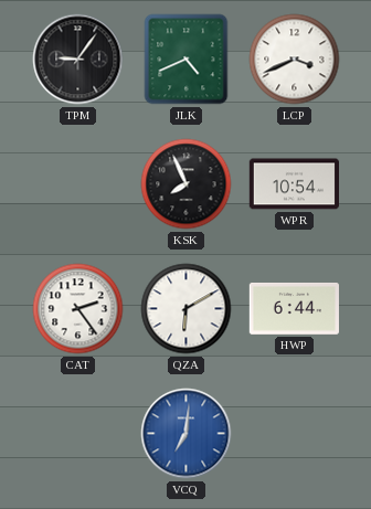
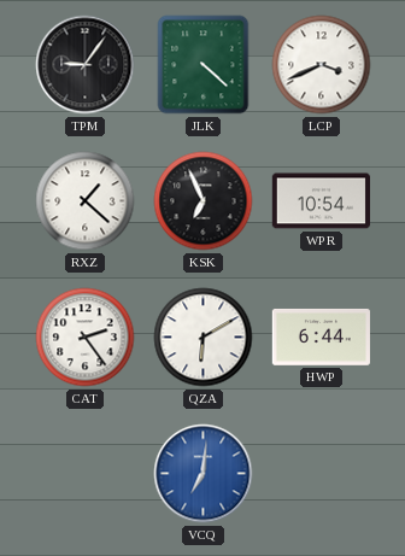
JLK: 4:41 -> 4:22 (204, 65)
RXZ: none -> 1:22 (86, 201)
KSK: 7:56 -> 6:56 (204, 201)
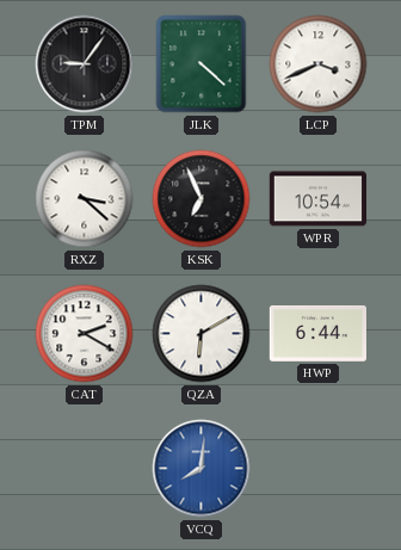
RXZ: 1:22 -> 3:22 (85, 199)
CAT: 2:24 -> 2:20 (85, 334)
VCQ: 7:01 -> 8:01 (202, 469)
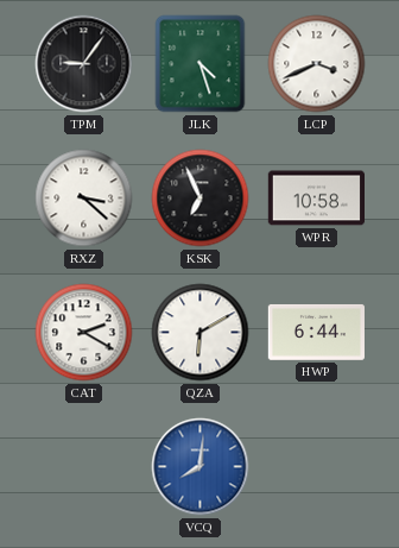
JLK: 4:22 -> 4:27 (201, 64)
WPR: 10:54 -> 10:58 (316, 199)
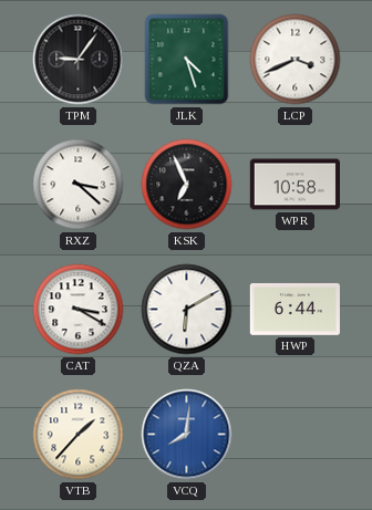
CAT: 2:20 -> 3:20 (79, 310)
VTB: none -> 1:37 (79, 435)
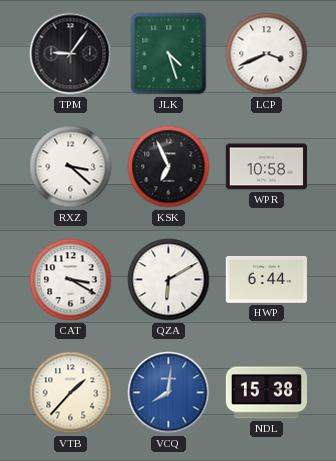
NDL: none -> 15:38 (266, 393)
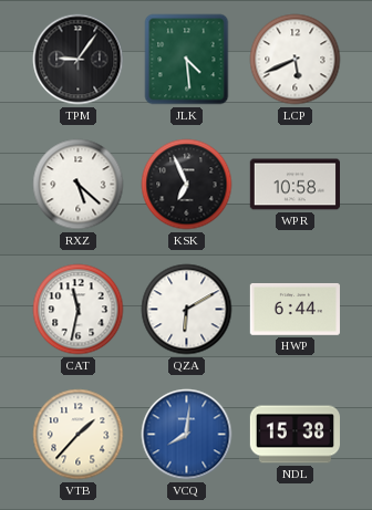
JLK: 4:27 -> 4:29 (187, 60)
LCP: 3:41 -> 5:41 (296, 60)
RXZ: 3:22 -> 5:22 (79, 185)
CAT: 3:20 -> 11:32 (79, 310)
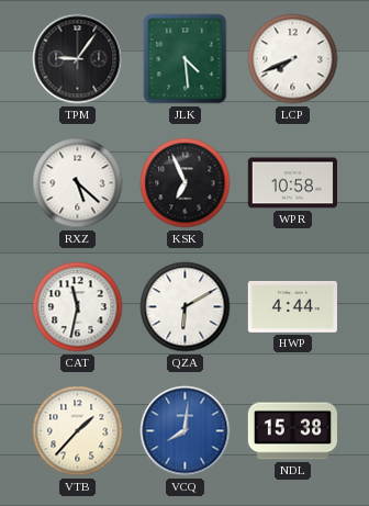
LCP: 5:41 -> 7:41 (293, 59)
HWP: 6:44 -> 4:44 (292, 306)
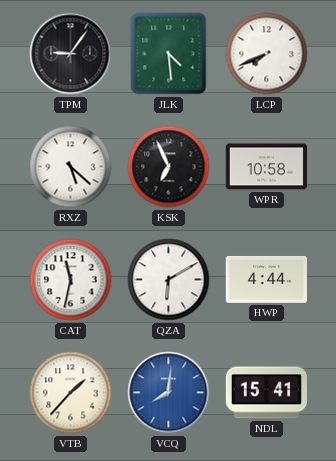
NDL: 15:38 -> 15:41 (266, 393)
